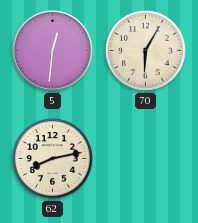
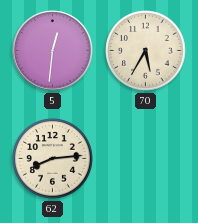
70: 6:05 -> 5:35 (146, 51)
62: 8:13 -> 8:14 (53, 159)
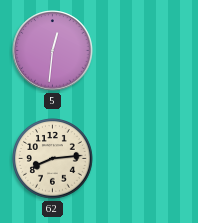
70: 5:35 -> none (146, 51)
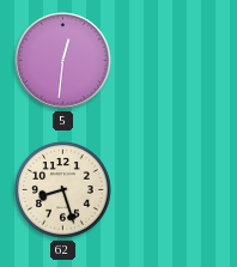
62: 8:14 -> 8:27 (63, 190)
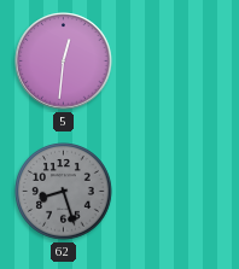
62 dial: cream -> grey (64, 192)
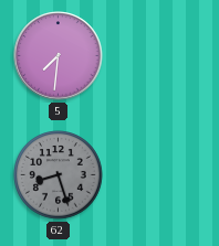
5: 12:31 -> 7:31 (59, 56)
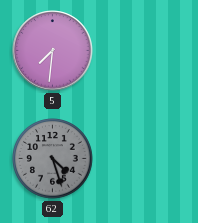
62: 8:27 -> 4:27 (53, 159)
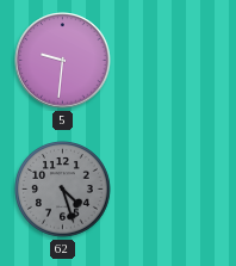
5: 7:31 -> 9:31 (63, 61)
